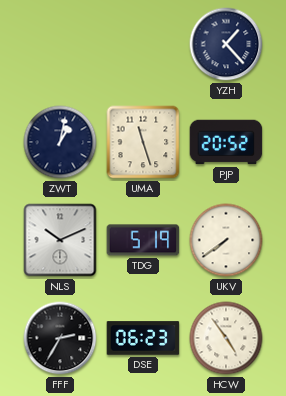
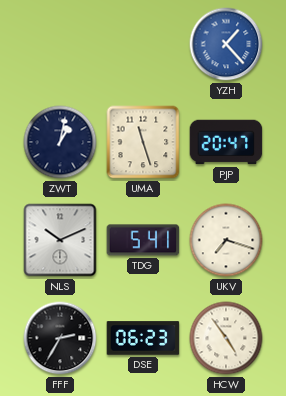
YZH dial: navy -> blue (226, 44)
PJP: 20:52 -> 20:47 (226, 142)
TDG: 5:19 -> 5:41 (143, 240)
UKV: 7:39 -> 7:18 (226, 240)
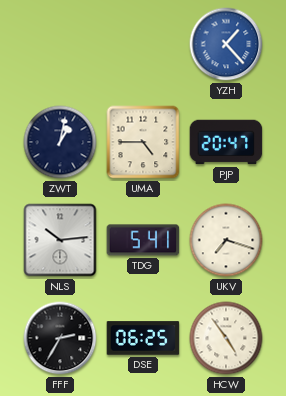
UMA: 11:27 -> 4:45 (143, 142)
NLS: 10:11 -> 10:14 (60, 240)
DSE: 06:23 -> 06:25 (143, 338)
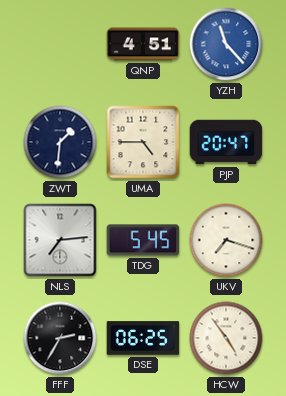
QNP: none -> 4:51 (143, 44)
YZH: 1:23 -> 11:23 (226, 44)
ZWT: 1:02 -> 1:31 (60, 142)
NLS: 10:14 -> 7:14 (60, 240)
TDG: 5:41 -> 5:45 (143, 240)
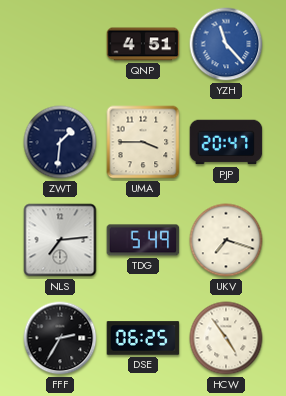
UMA: 4:45 -> 3:45 (143, 142)
TDG: 5:45 -> 5:49 (143, 240)
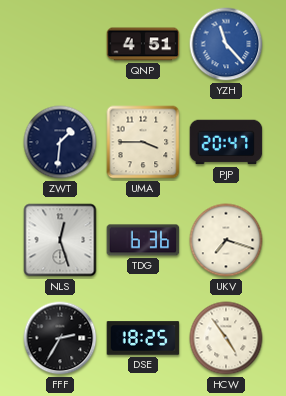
NLS: 7:14 -> 12:27 (60, 240)
TDG: 5:49 -> 6:36 (143, 240)
DSE: 06:25 -> 18:25 (143, 338)
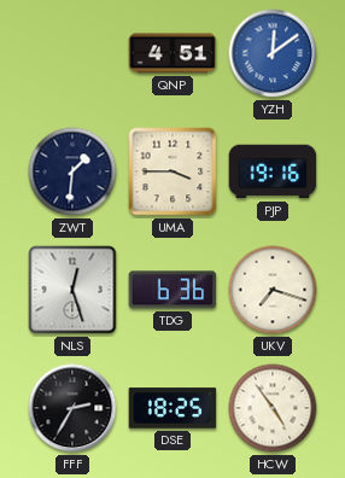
YZH: 11:23 -> 12:09 (273, 53)
PJP: 20:47 -> 19:16 (273, 171)
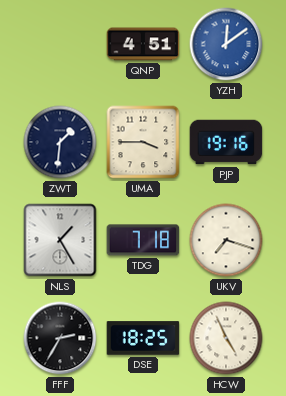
NLS: 12:27 -> 1:25 (60, 240)
TDG: 6:36 -> 7:18 (143, 240)
HCW: 4:54 -> 4:56 (226, 338)
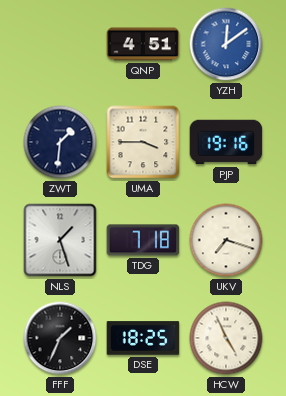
NLS: 1:25 -> 1:27 (60, 240)
FFF: 2:35 -> 1:34 (60, 338)
